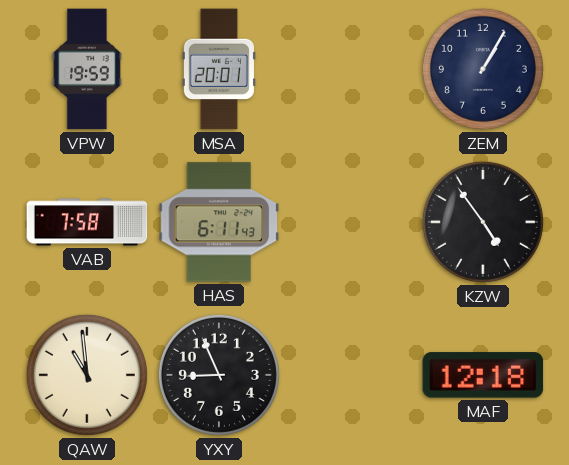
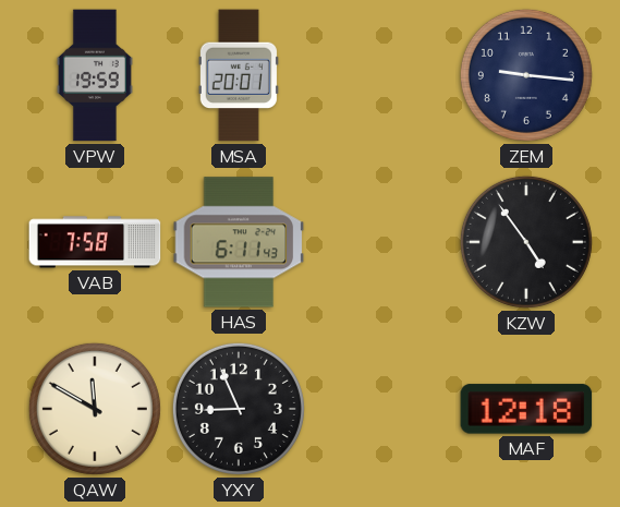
ZEM: 1:05 -> 9:16 (526, 75)
QAW: 10:59 -> 11:50 (95, 409)
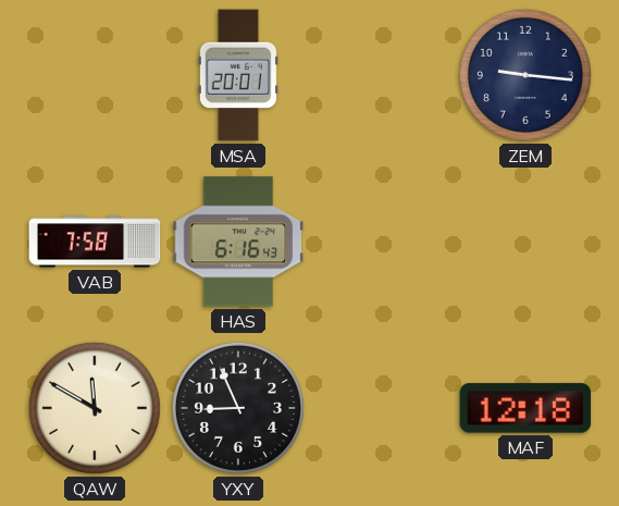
VPW: 19:59 -> none (95, 75)
HAS: 6:11 -> 6:16 (238, 242)
KZW: 4:54 -> none (526, 242)
